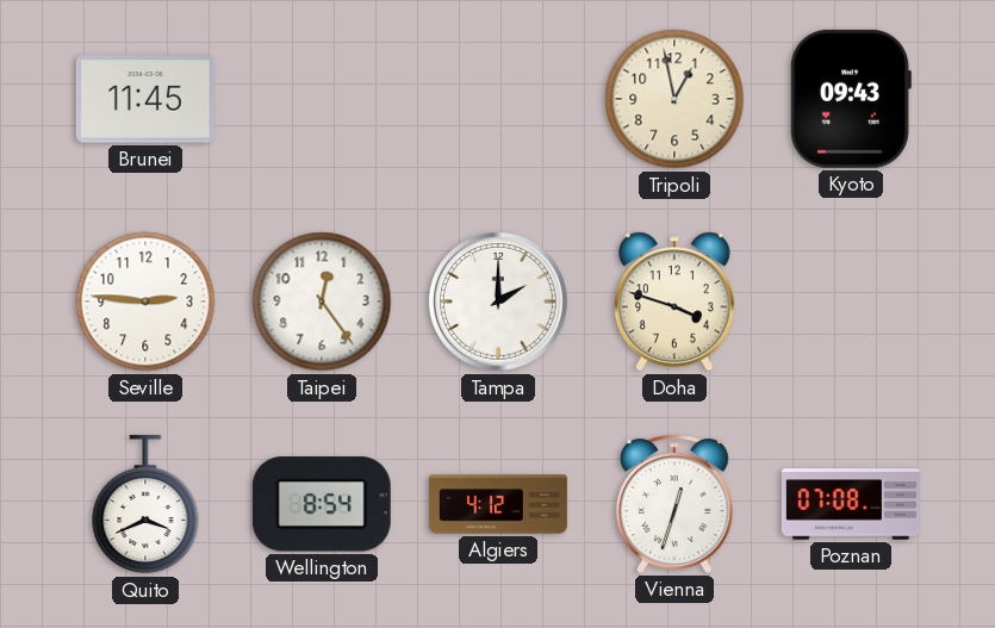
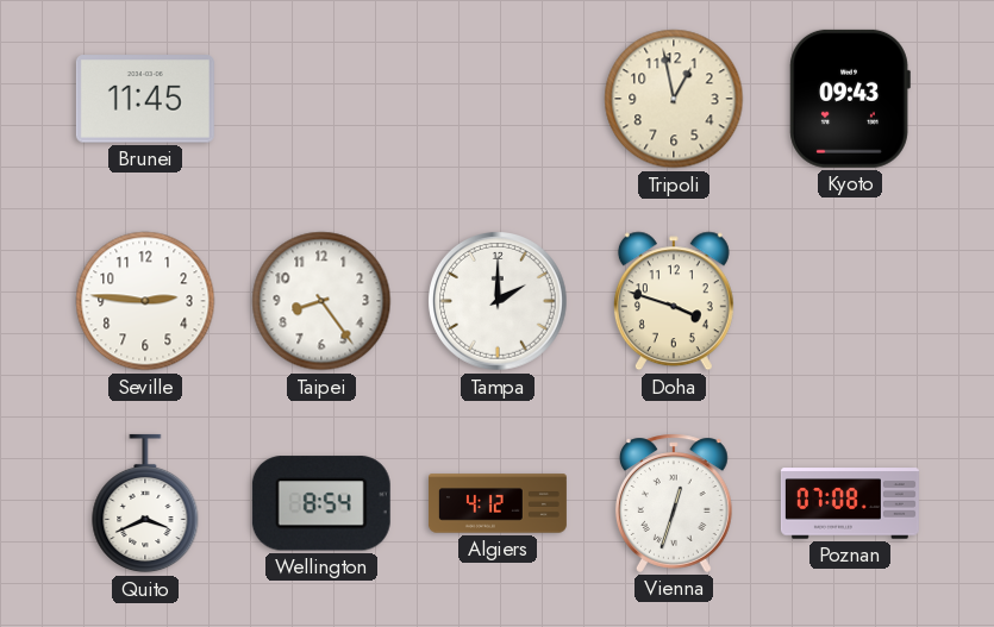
Taipei: 12:24 -> 8:24 (321, 301)
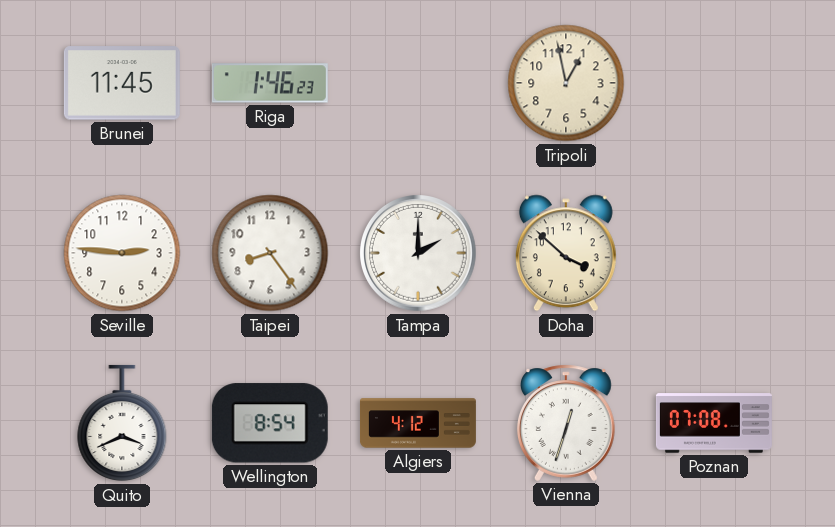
Riga: none -> 1:46 (270, 83)
Kyoto: 09:43 -> none (850, 99)
Doha: 3:48 -> 3:52 (566, 253)
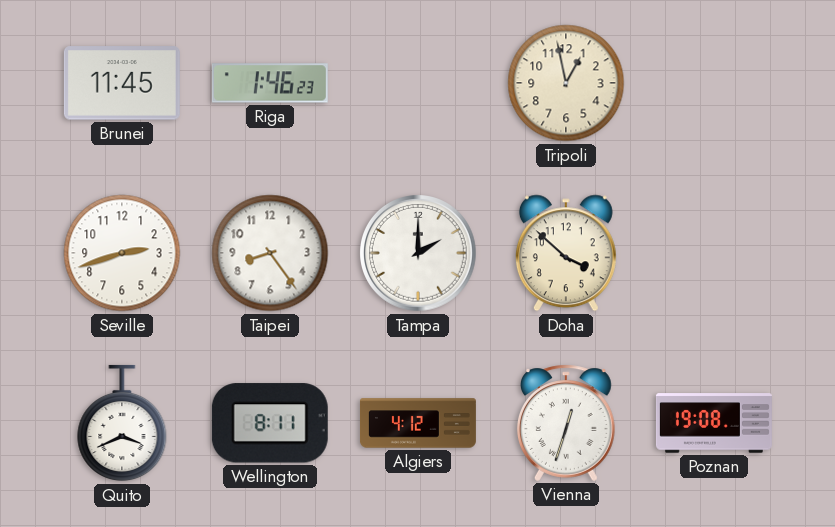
Seville: 2:46 -> 2:42 (122, 253)
Wellington: 8:54 -> 8:11 (270, 423)
Poznan: 07:08 -> 19:08 (714, 423)
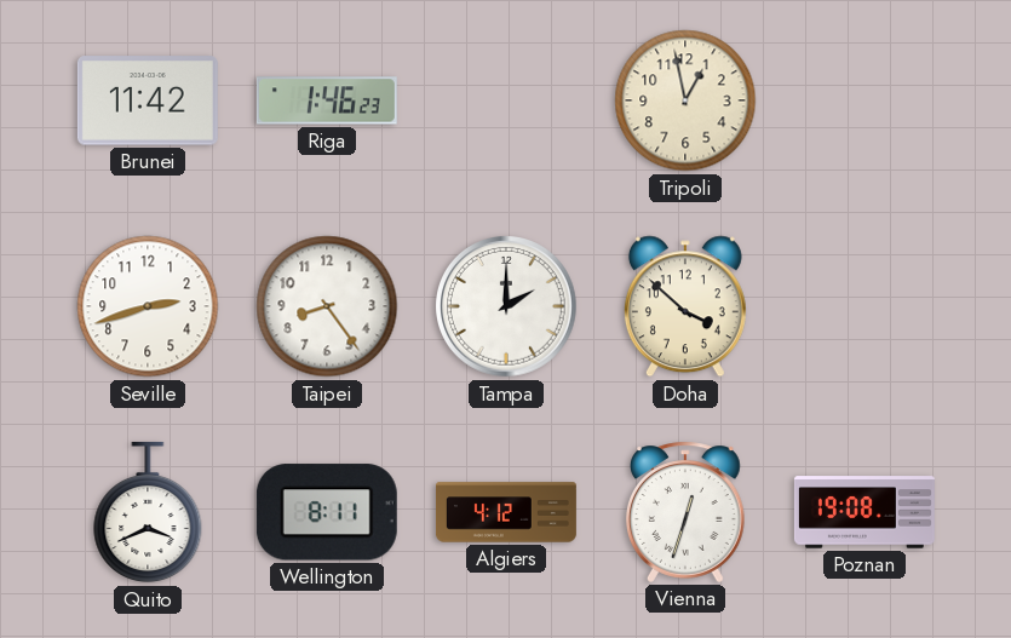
Brunei: 11:45 -> 11:42 (148, 100)
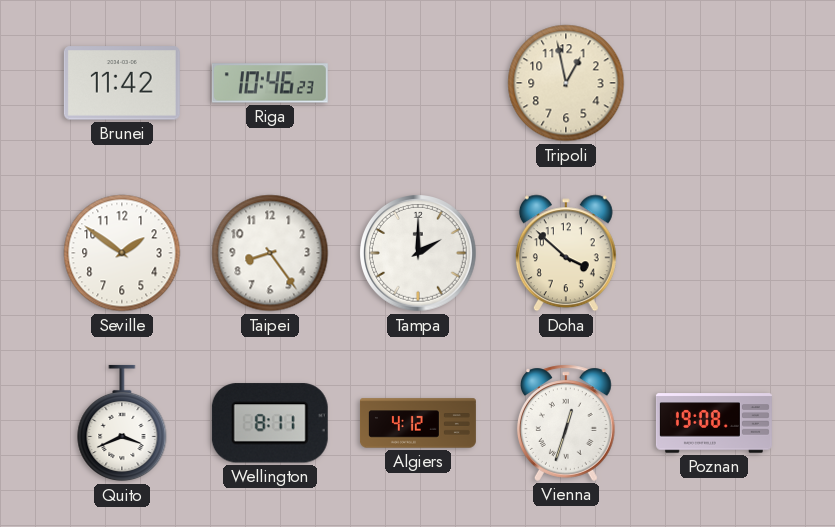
Riga: 1:46 -> 10:46 (270, 83)
Seville: 2:42 -> 1:51 (122, 253)
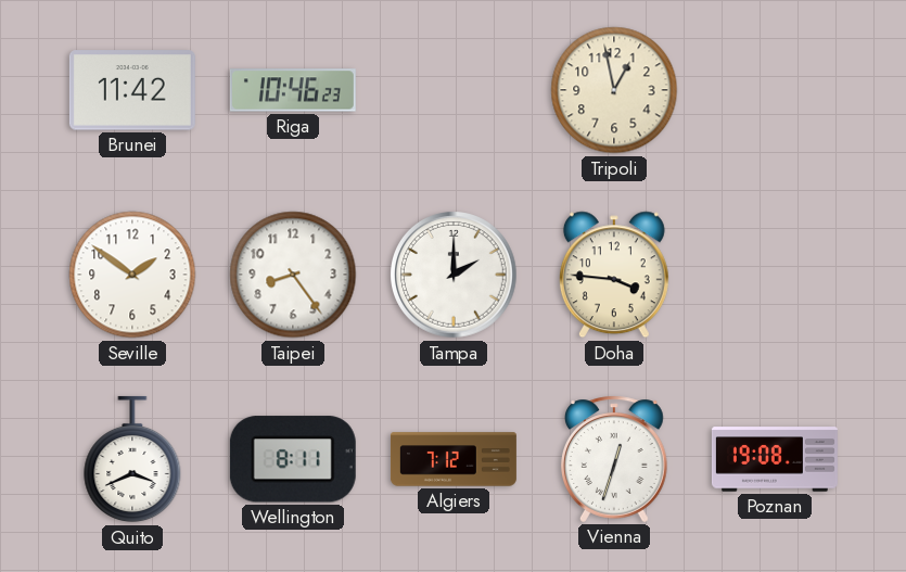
Doha: 3:52 -> 3:46 (614, 275)
Algiers: 4:12 -> 7:12 (454, 459)
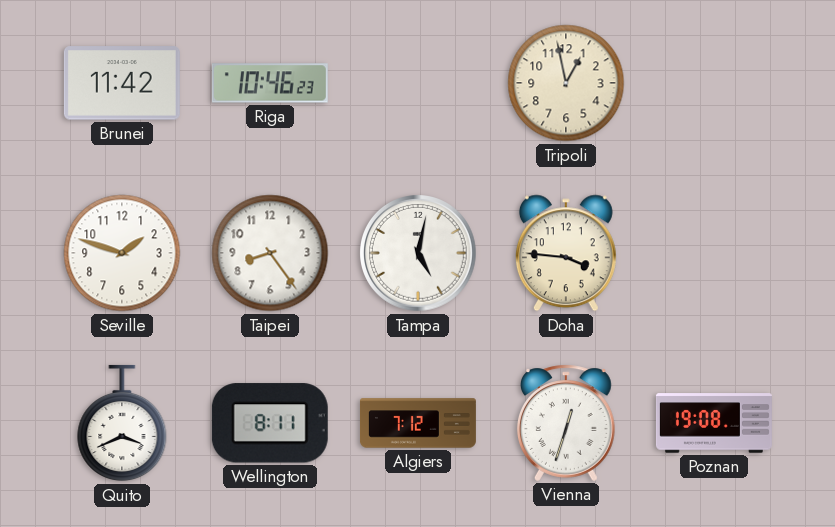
Seville: 1:51 -> 1:48 (122, 253)
Tampa: 2:00 -> 5:02 (419, 254)
